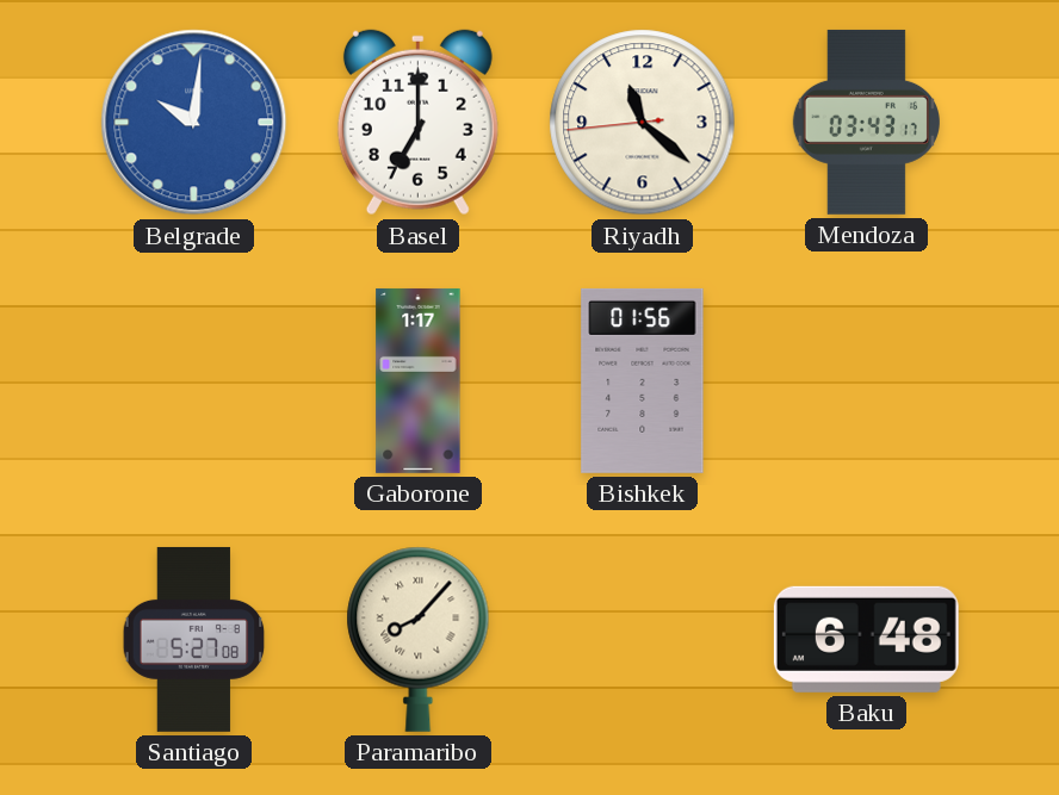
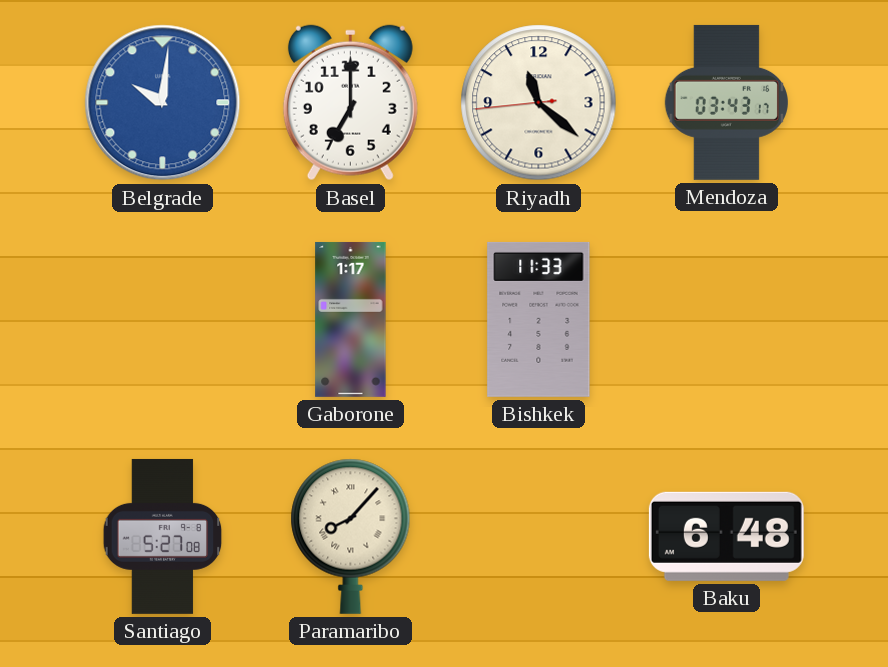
Bishkek: 01:56 -> 11:33 (539, 319)
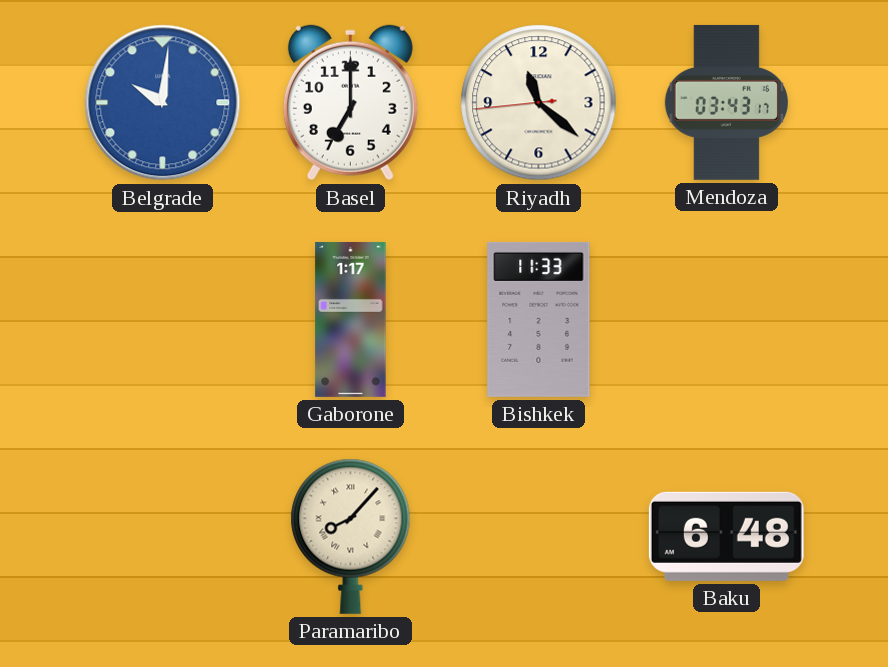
Santiago: 5:27 -> none (163, 536)
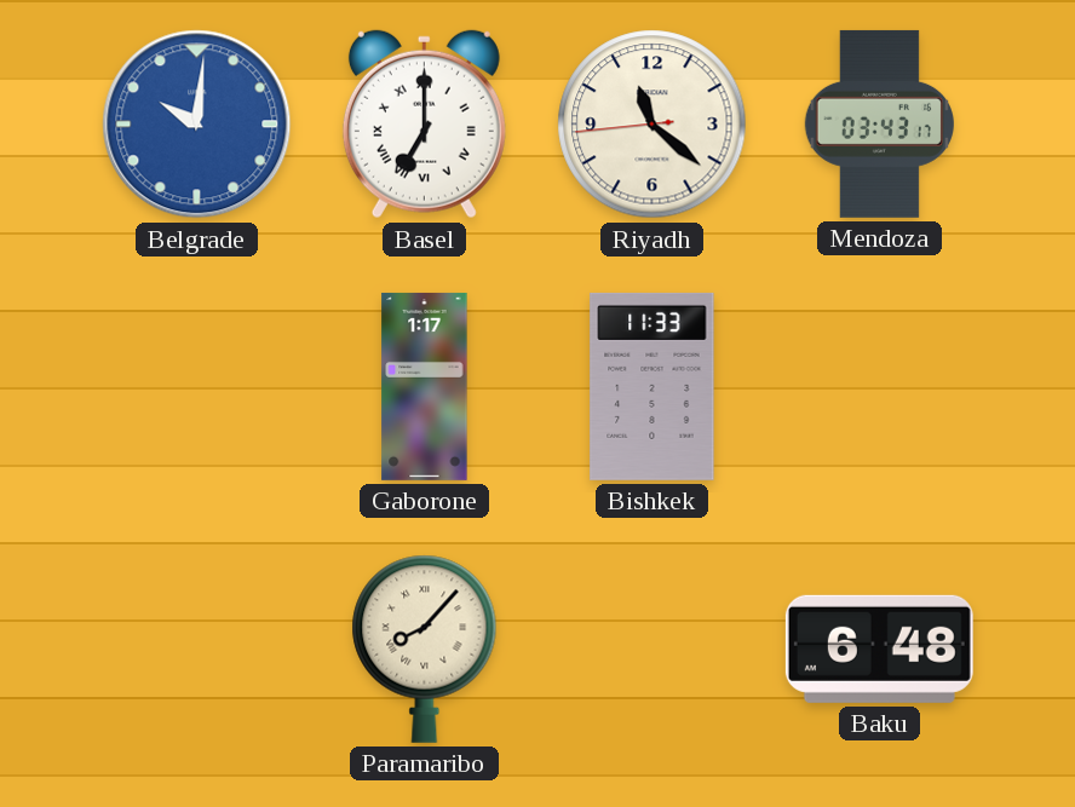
Basel numerals: Arabic -> Roman (424, 125)
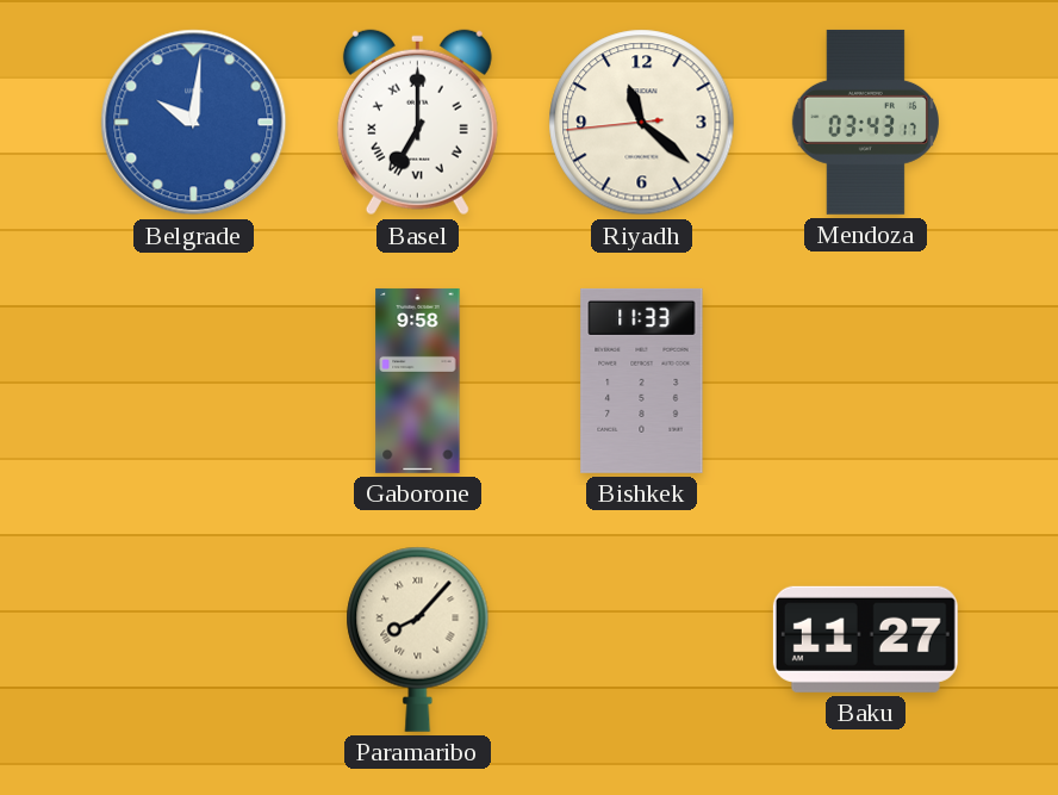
Gaborone: 1:17 -> 9:58 (418, 380)
Baku: 6:48 -> 11:27 (865, 639)
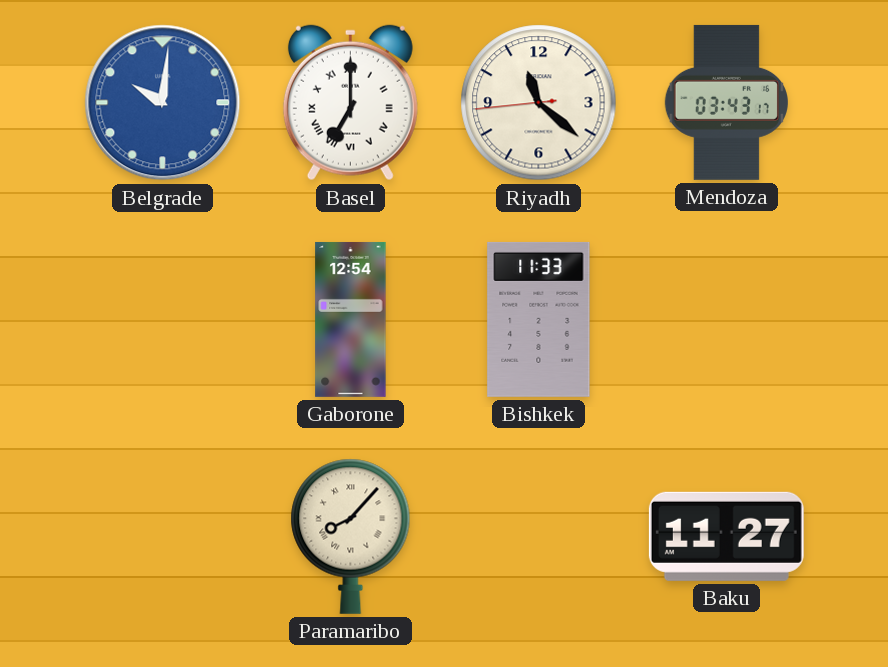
Gaborone: 9:58 -> 12:54 (351, 319)
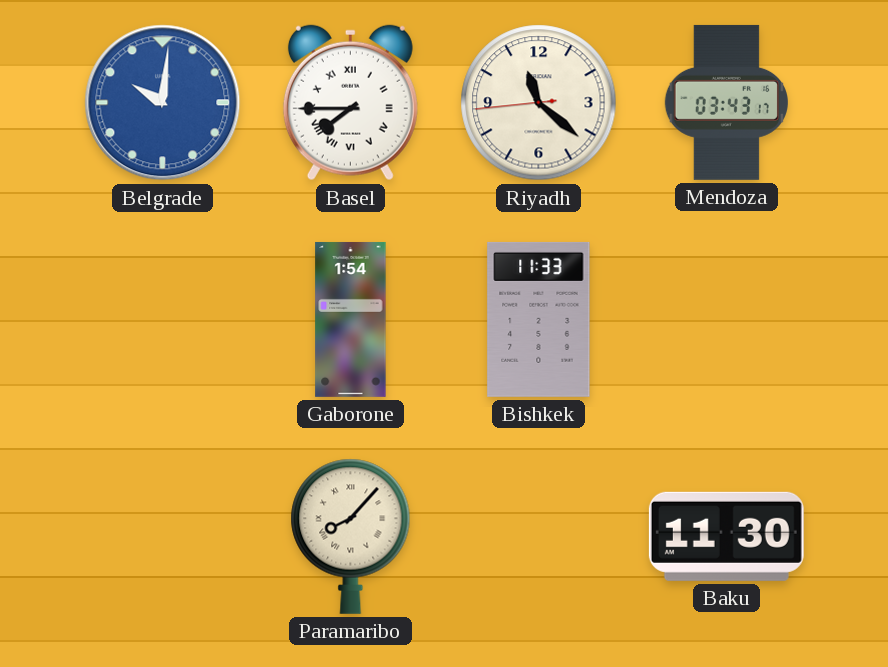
Basel: 7:00 -> 7:45 (350, 103)
Gaborone: 12:54 -> 1:54 (351, 319)
Baku: 11:27 -> 11:30 (726, 536)
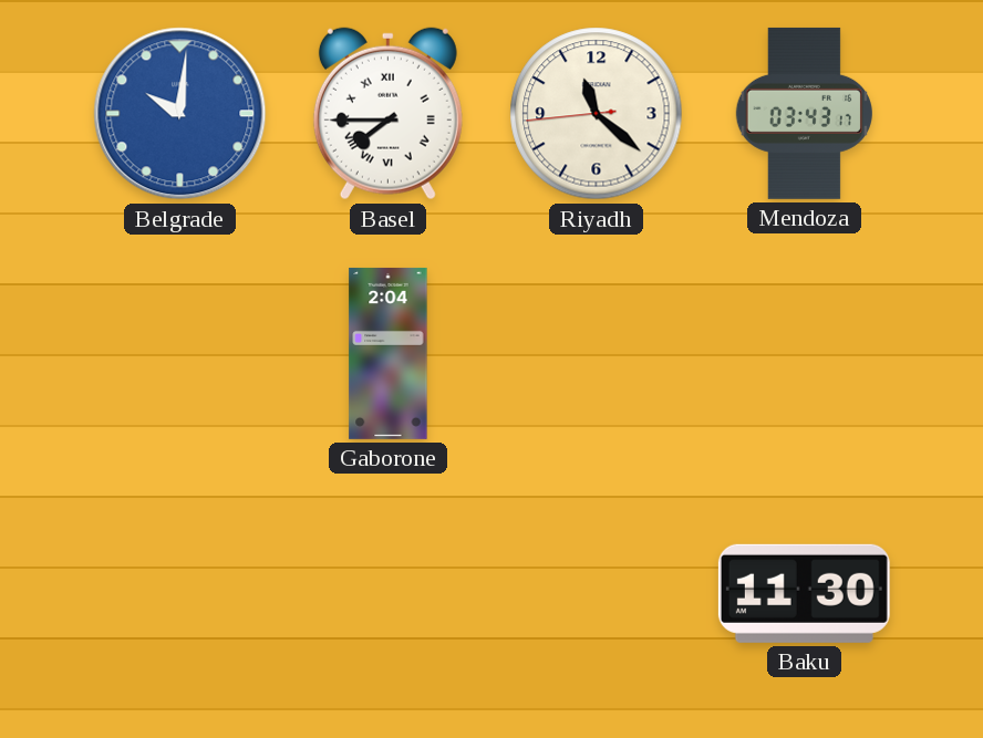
Gaborone: 1:54 -> 2:04 (389, 353)
Bishkek: 11:33 -> none (539, 319)
Paramaribo: 8:07 -> none (351, 536)
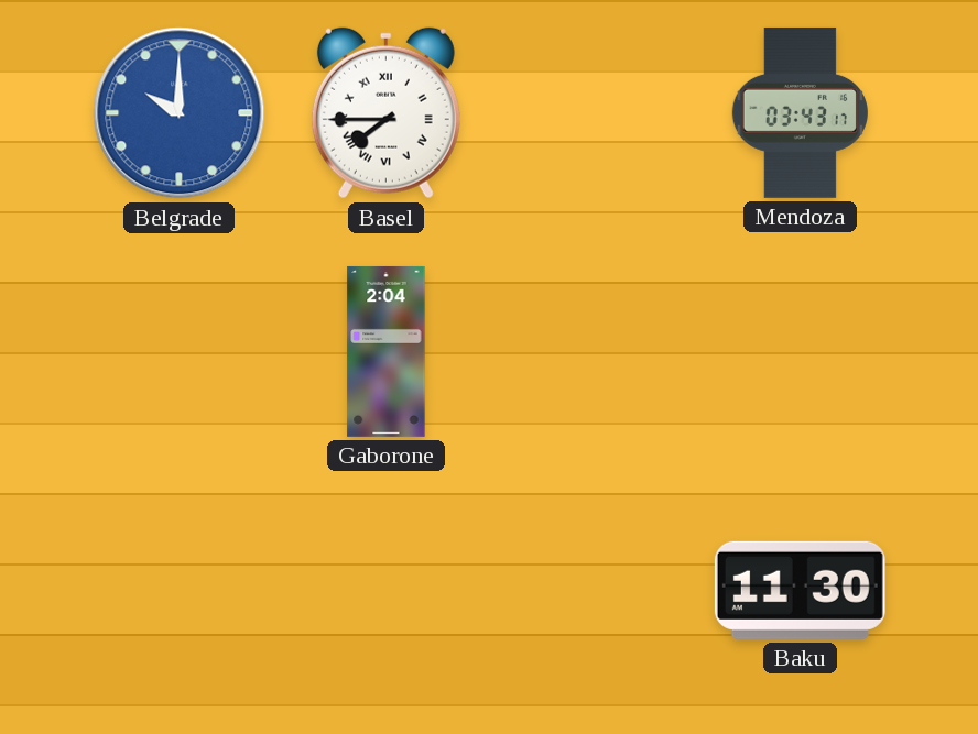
Belgrade: 10:01 -> 10:00 (180, 113)
Riyadh: 11:21 -> none (597, 114)
